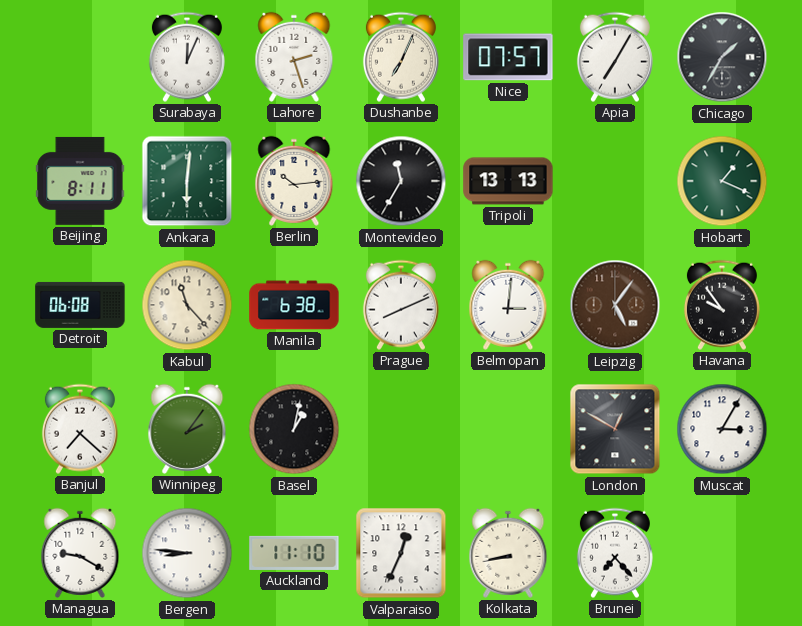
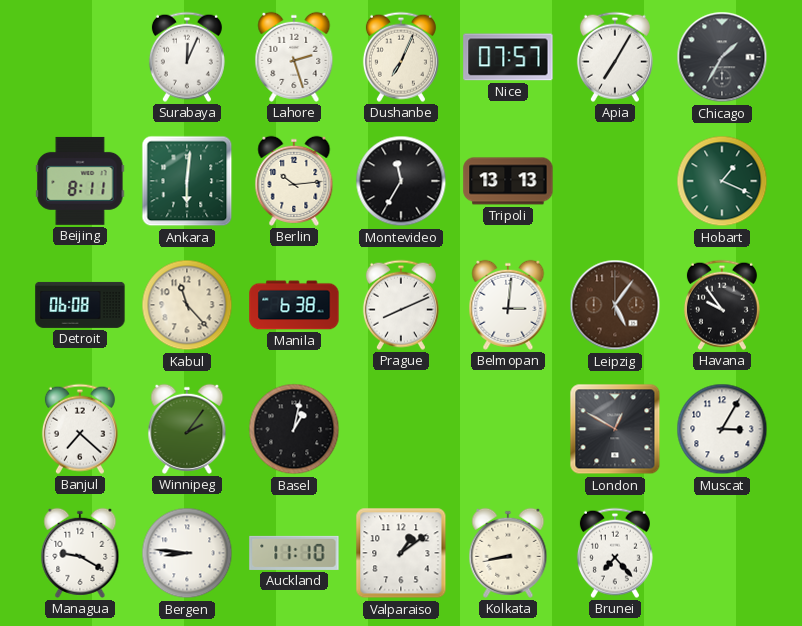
Valparaiso: 12:34 -> 1:09 (401, 553)
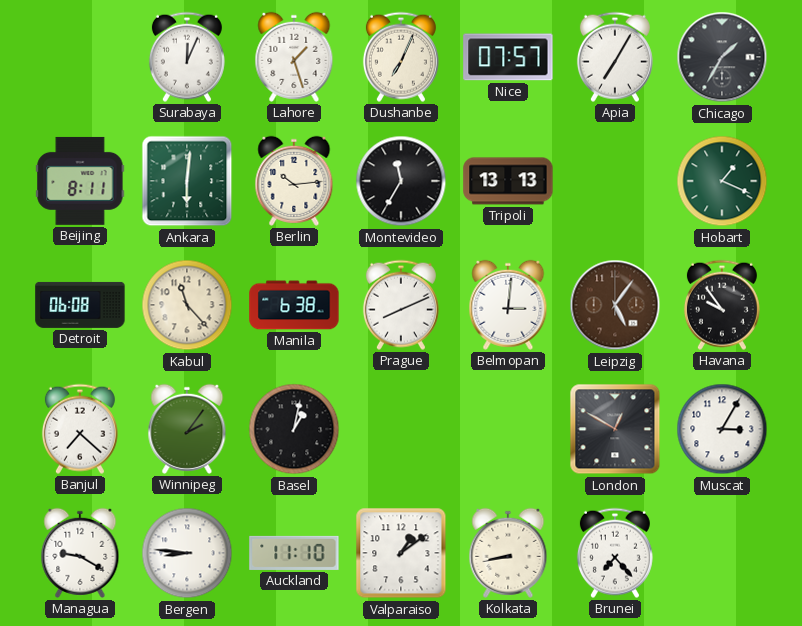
Lahore: 2:27 -> 1:27 (294, 57)
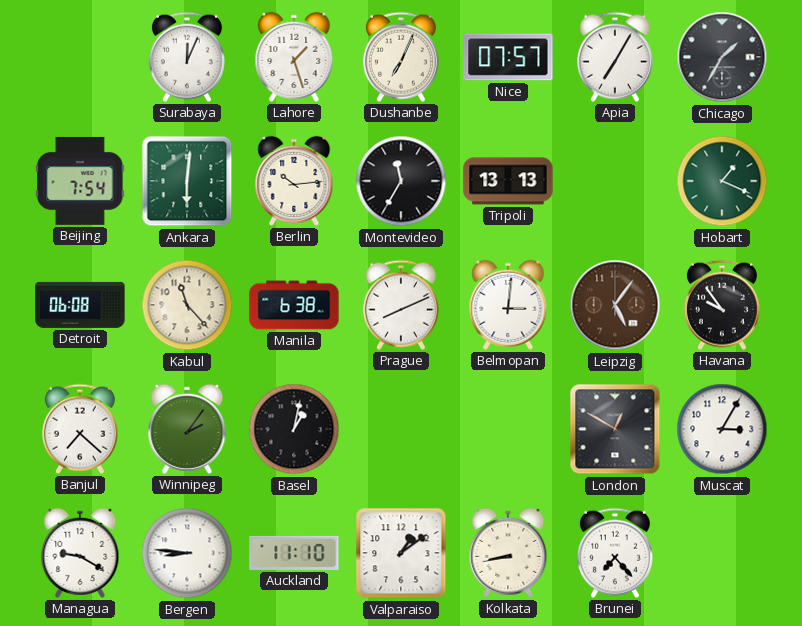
Beijing: 8:11 -> 7:54 (80, 181)
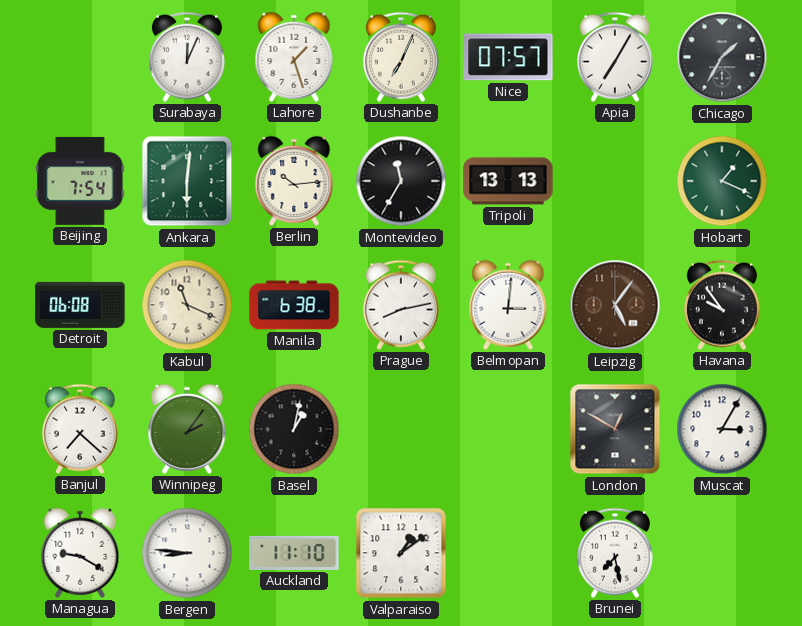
Kabul: 11:23 -> 11:19 (187, 305)
Prague: 8:11 -> 8:13 (401, 305)
Kolkata: 8:43 -> none (508, 553)
Brunei: 7:23 -> 7:28 (615, 553)
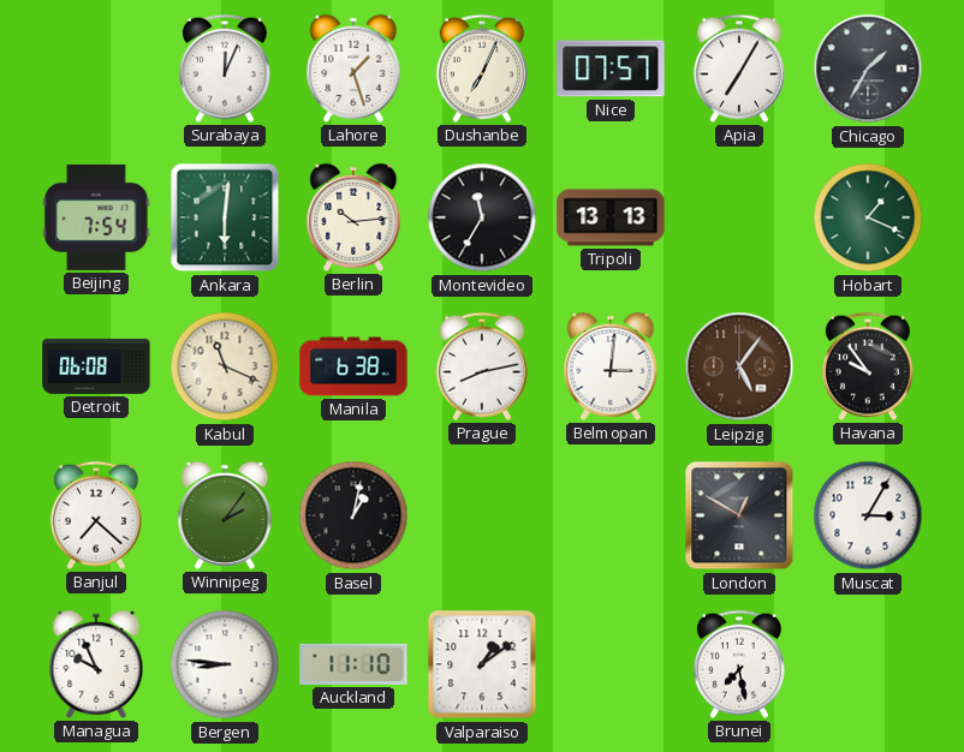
Managua: 9:20 -> 9:56 (96, 664)
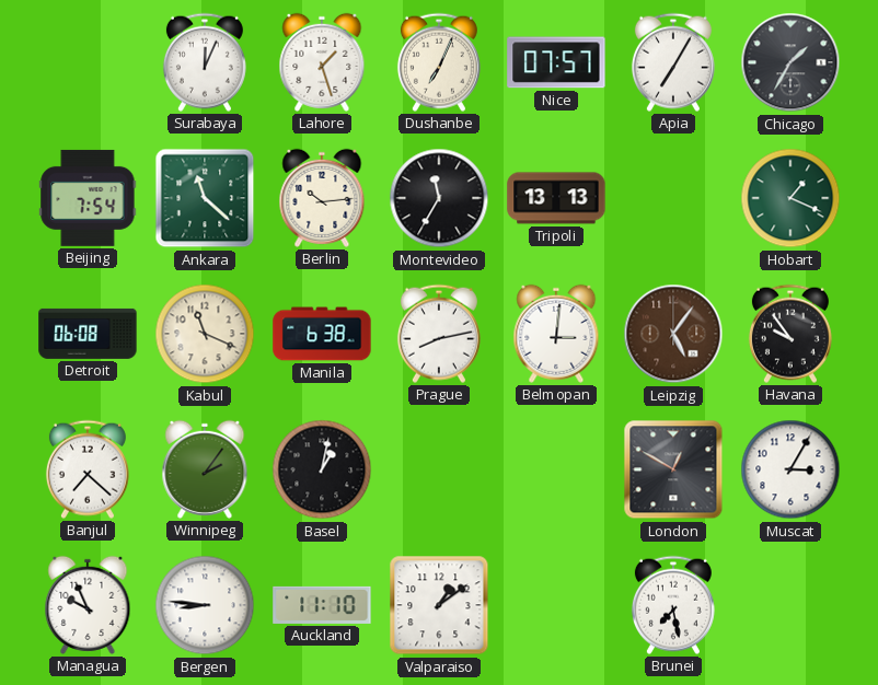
Ankara: 6:01 -> 11:22 (205, 198)
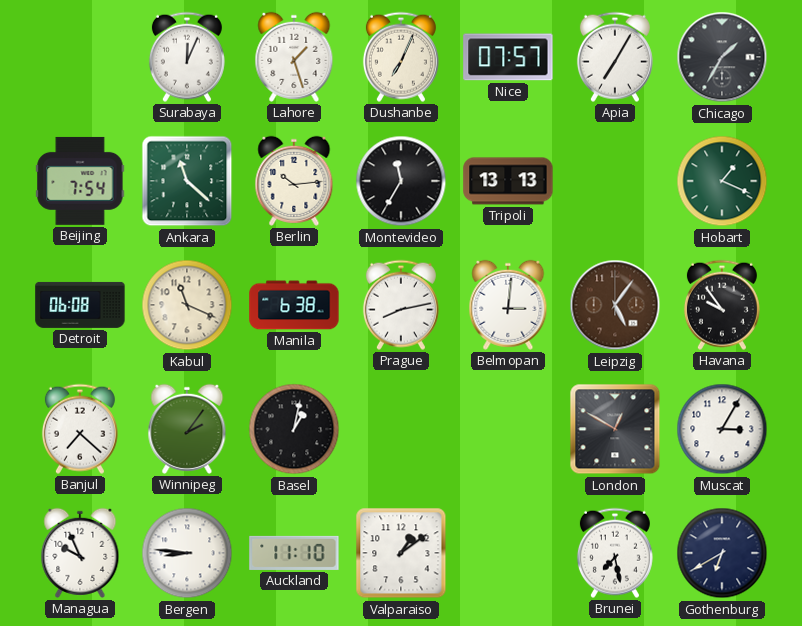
Gothenburg: none -> 6:40 (722, 553)
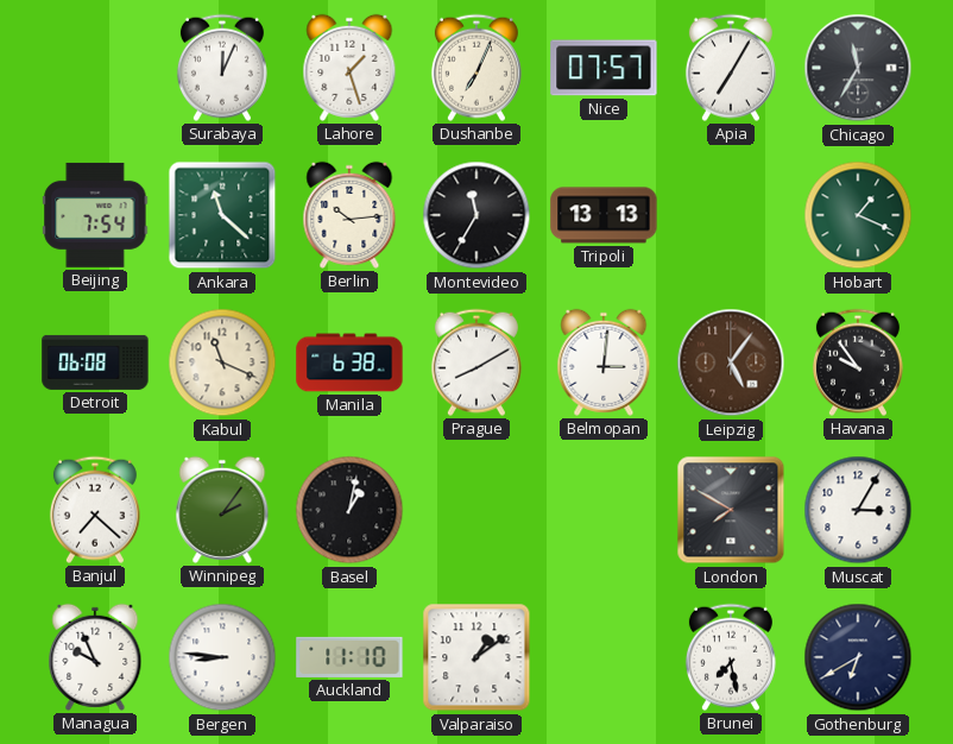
Chicago: 1:35 -> 11:35 (858, 68)
Prague: 8:13 -> 8:10 (476, 362)
London: 12:50 -> 7:50 (731, 510)
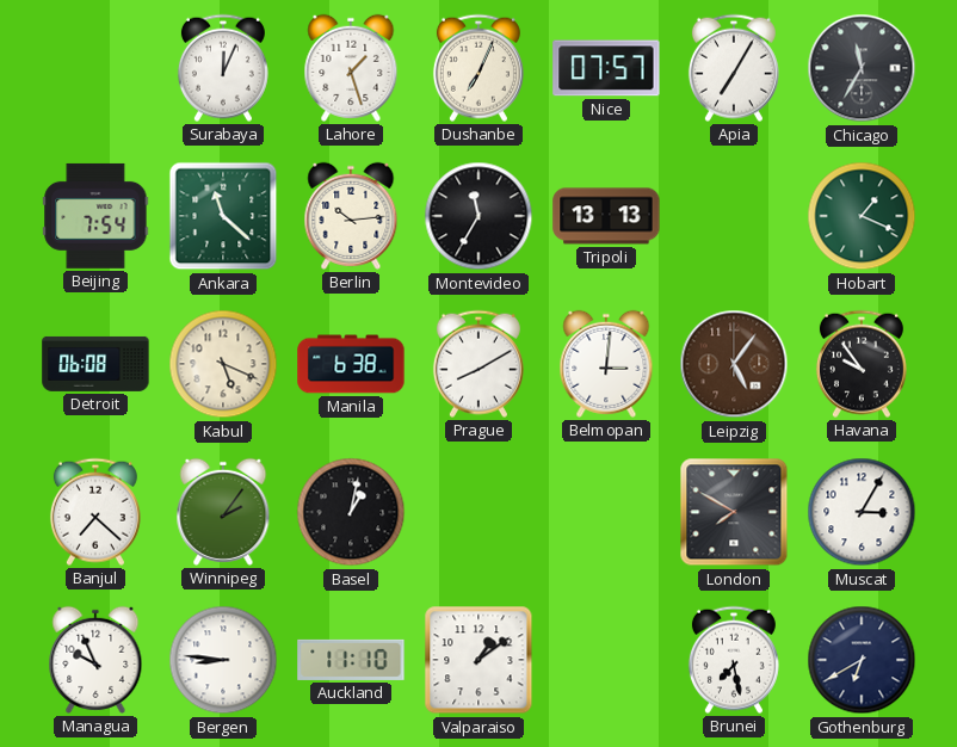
Kabul: 11:19 -> 5:19 (223, 364)
